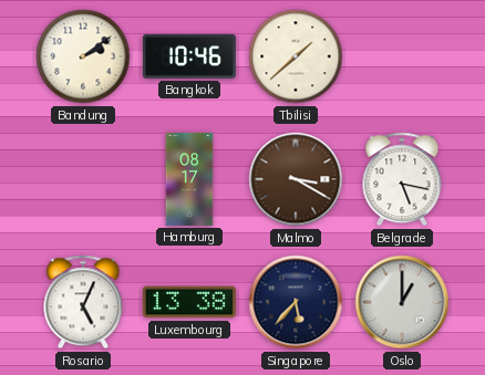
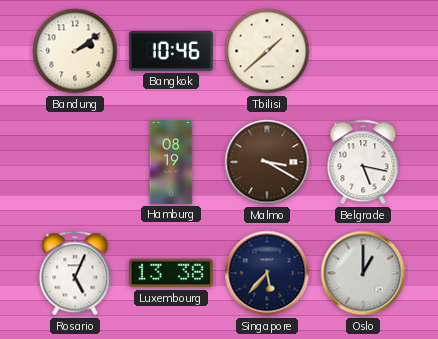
Hamburg: 08:17 -> 08:19 (171, 162)
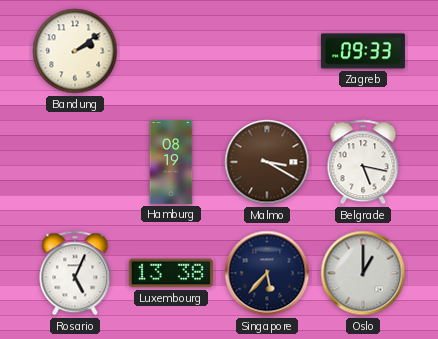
Bangkok: 10:46 -> none (171, 52)
Tbilisi: 1:38 -> none (267, 51)
Zagreb: none -> 09:33 (363, 51)
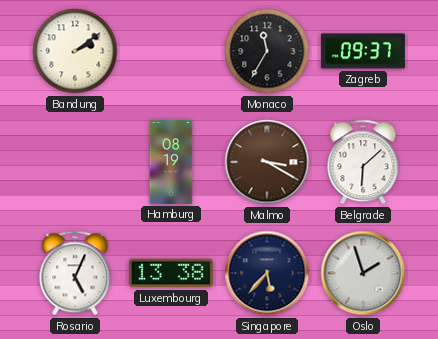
Monaco: none -> 11:35 (267, 51)
Zagreb: 09:33 -> 09:37 (363, 51)
Belgrade: 5:17 -> 6:08 (363, 162)
Oslo: 1:00 -> 1:57 (363, 273)
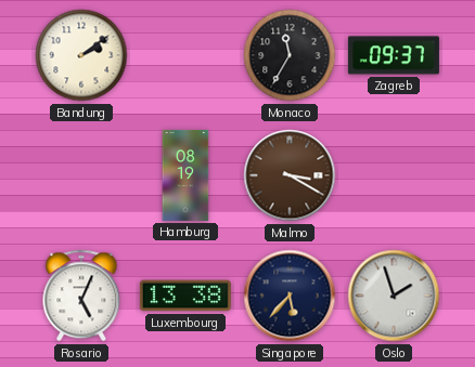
Belgrade: 6:08 -> none (363, 162)
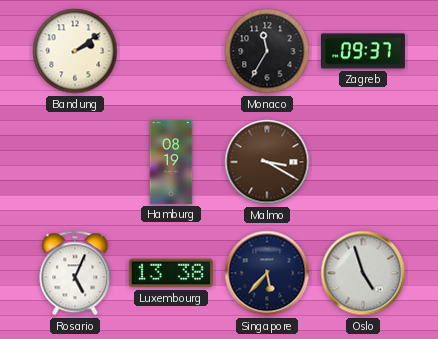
Oslo: 1:57 -> 4:57 (363, 273)
